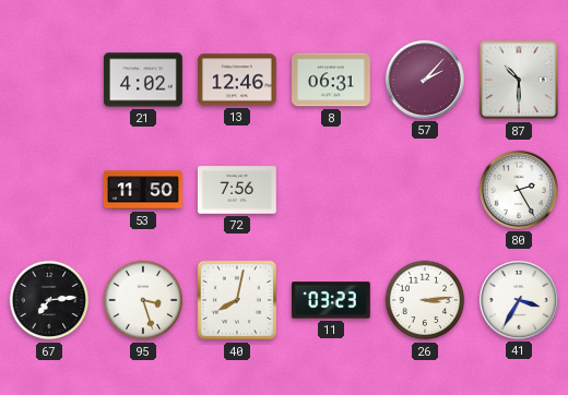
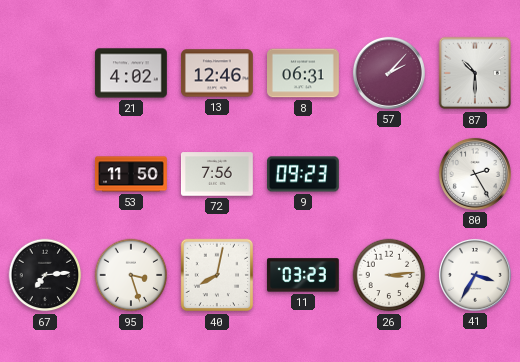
9: none -> 09:23 (304, 174)
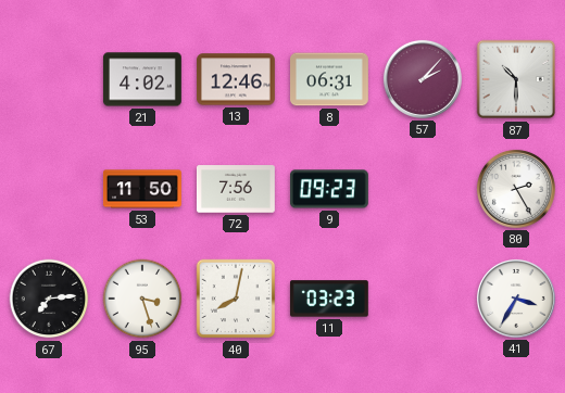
26: 3:14 -> none (389, 275)
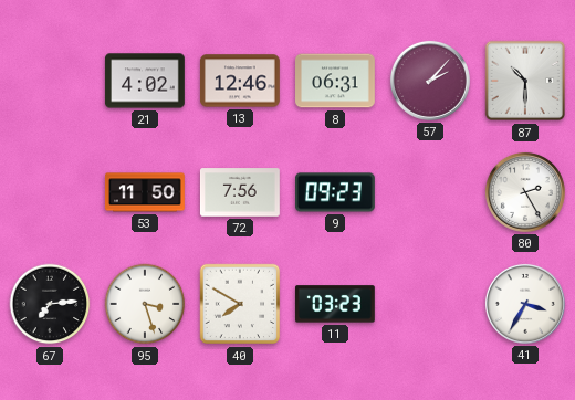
40: 8:02 -> 7:50 (240, 304)
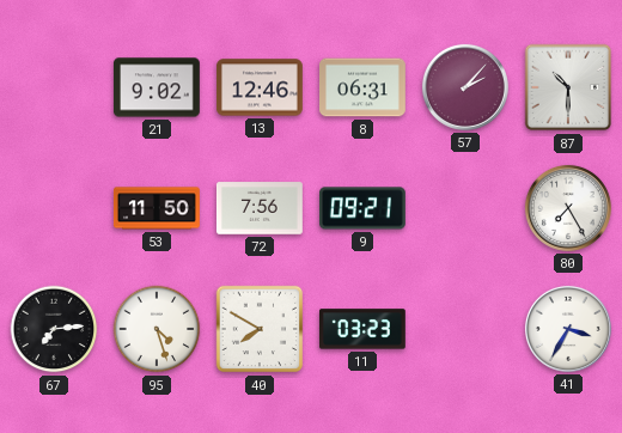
21: 4:02 -> 9:02 (157, 87)
9: 09:23 -> 09:21 (364, 208)
80: 2:25 -> 7:25 (568, 208)
95: 3:27 -> 4:27 (157, 329)
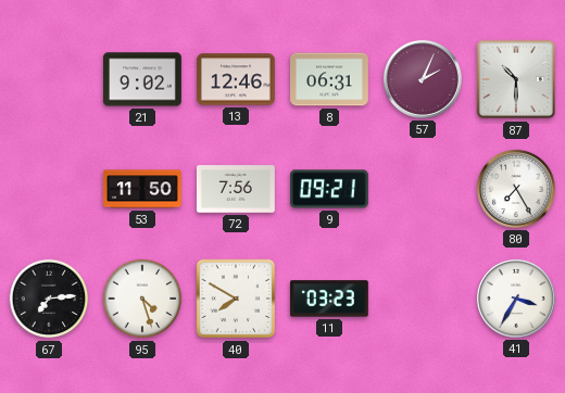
57: 2:07 -> 2:04 (423, 79)
